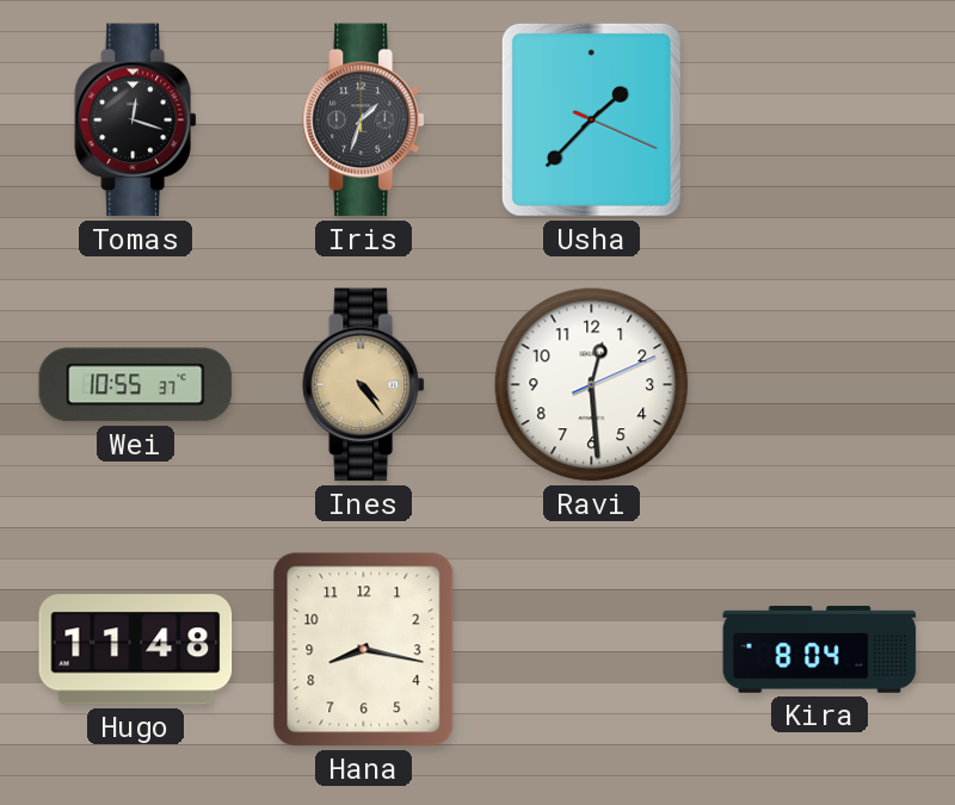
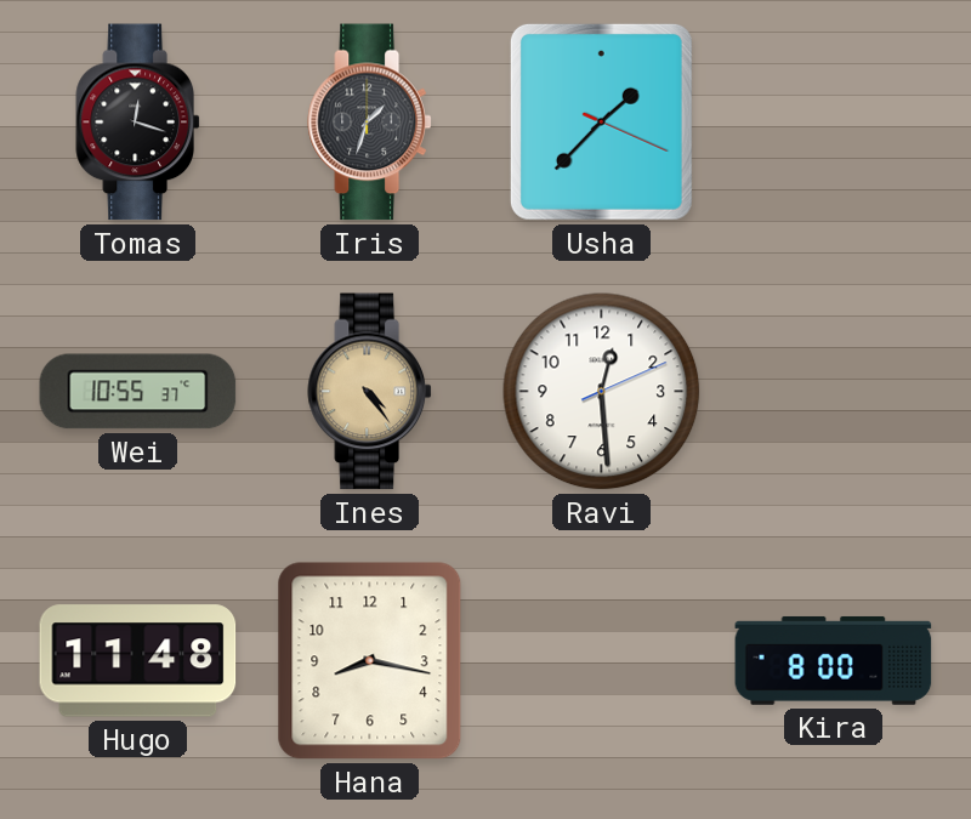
Kira: 8:04 -> 8:00 (834, 660)
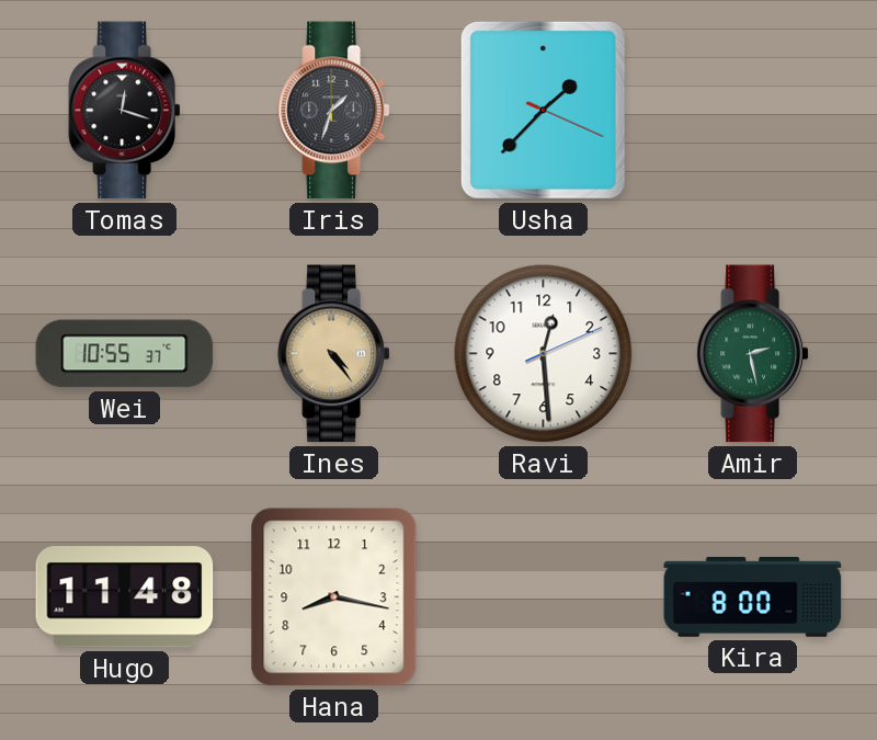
Amir: none -> 2:28 (753, 354)
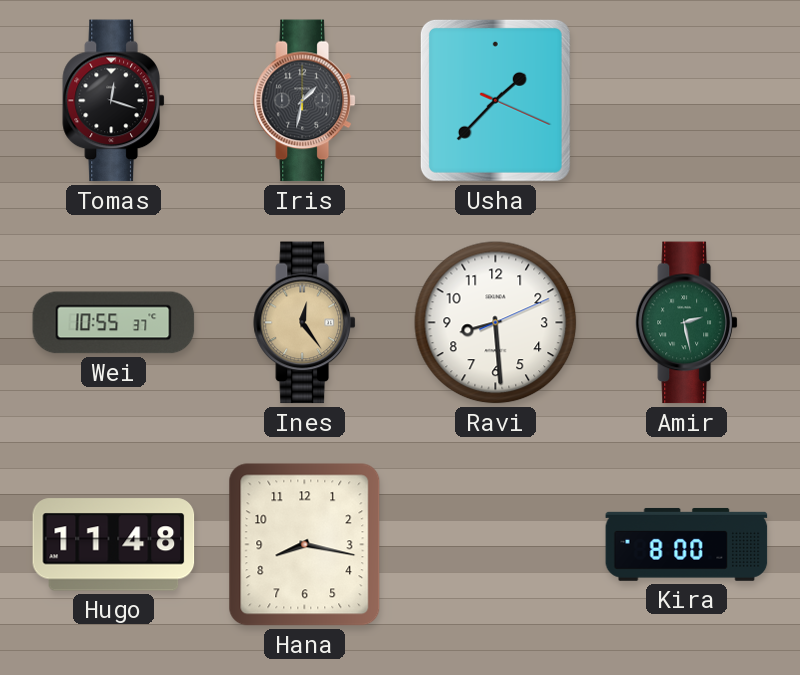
Iris: 1:33 -> 1:32 (305, 101)
Ines: 4:24 -> 12:24 (305, 323)
Ravi: 12:29 -> 8:29 (496, 323)
